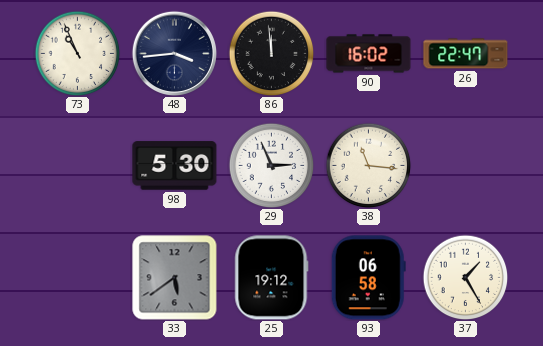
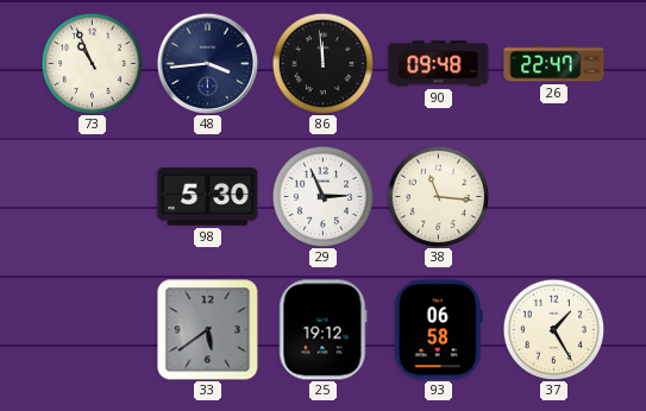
90: 16:02 -> 09:48 (439, 64)
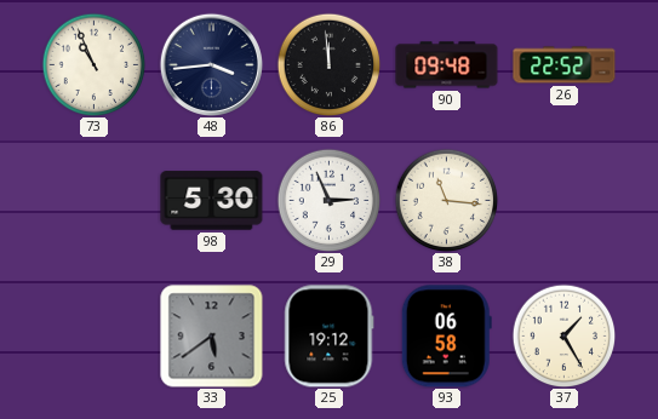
26: 22:47 -> 22:52 (565, 65)
